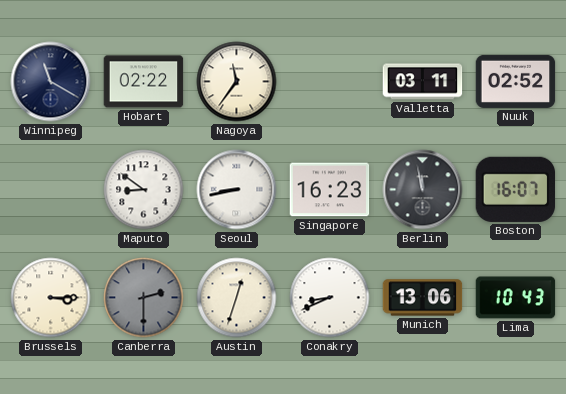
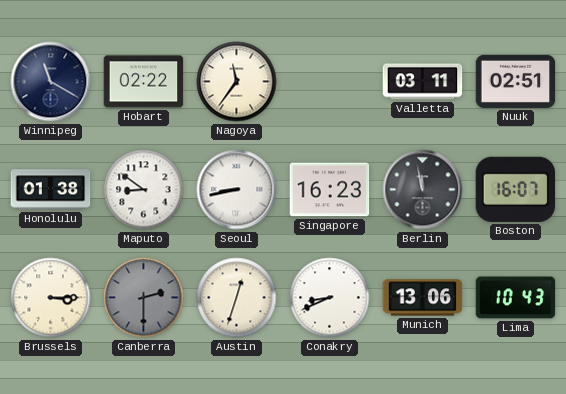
Nuuk: 02:52 -> 02:51 (516, 81)
Honolulu: none -> 01:38 (51, 190)
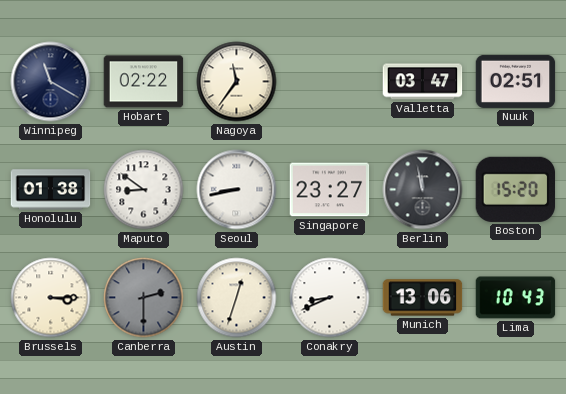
Valletta: 03:11 -> 03:47 (423, 82)
Singapore: 16:23 -> 23:27 (330, 190)
Boston: 16:07 -> 15:20 (516, 189)
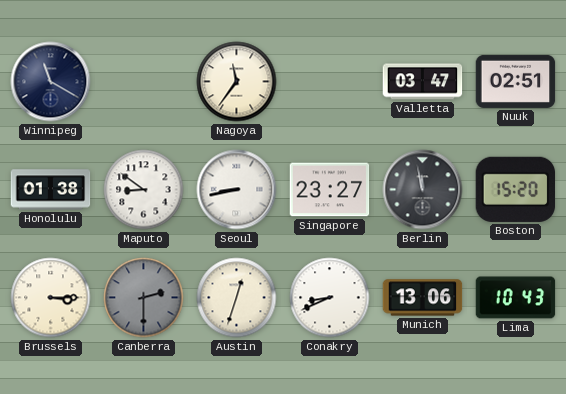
Hobart: 02:22 -> none (144, 82)
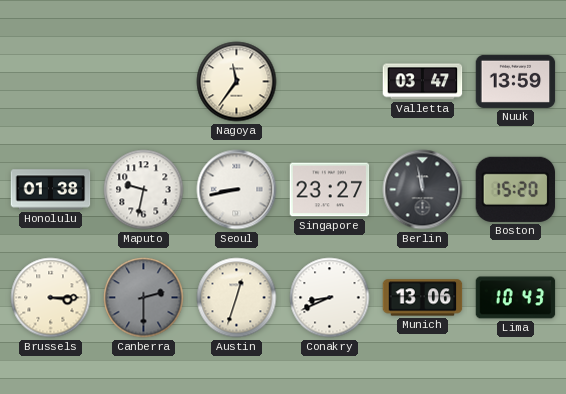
Winnipeg: 11:20 -> none (51, 82)
Nuuk: 02:51 -> 13:59 (516, 81)
Maputo: 8:51 -> 9:32 (144, 190)
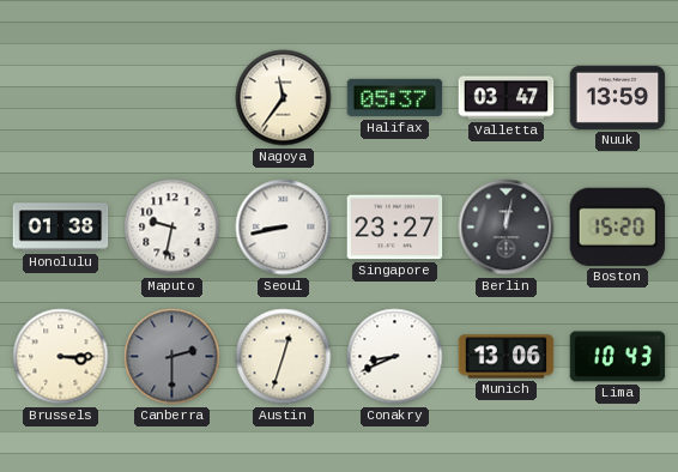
Halifax: none -> 05:37 (395, 98)
Berlin: 11:58 -> 12:02 (507, 228)
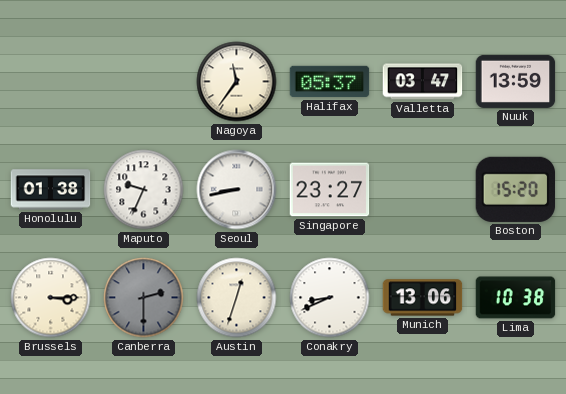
Maputo: 9:32 -> 9:34 (144, 190)
Berlin: 12:02 -> none (507, 228)
Lima: 10:43 -> 10:38 (516, 298)
